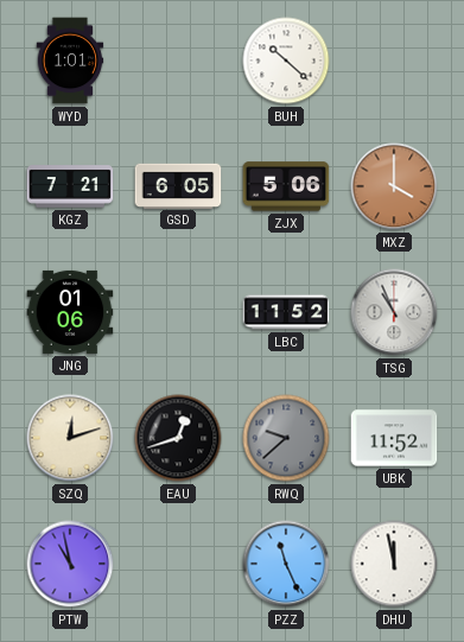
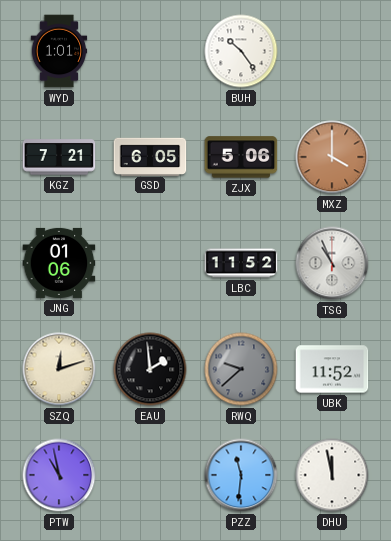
BUH: 10:22 -> 10:24 (241, 51)
EAU: 12:42 -> 1:59 (150, 369)
PZZ: 11:26 -> 11:31 (241, 475)
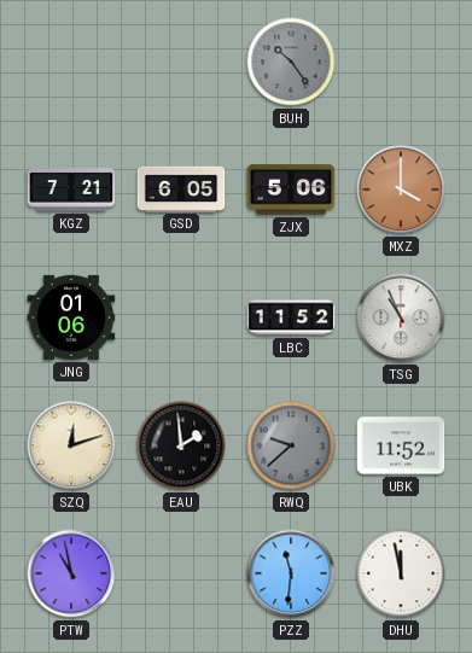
WYD: 1:01 -> none (59, 51)
BUH dial: white -> grey (291, 62)
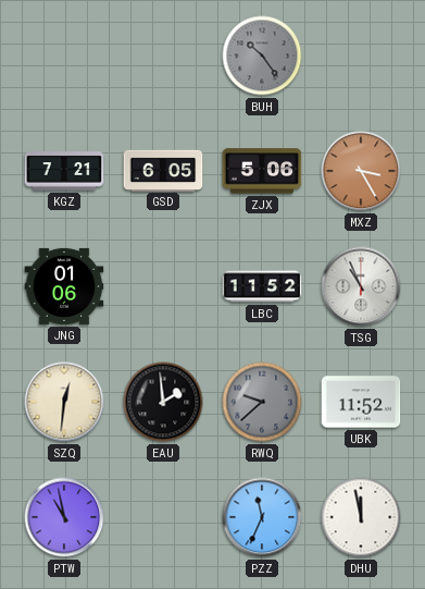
MXZ: 4:00 -> 3:25 (361, 171)
SZQ: 12:12 -> 12:31 (64, 402)
PZZ: 11:31 -> 11:34 (262, 517)
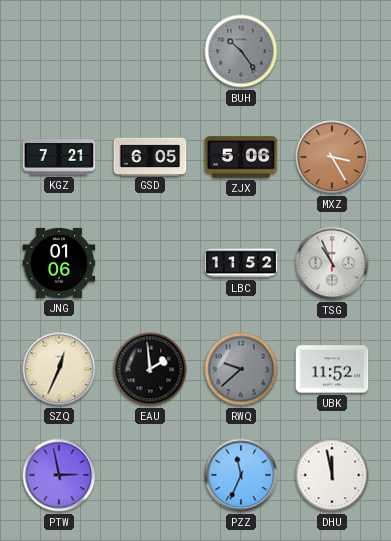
SZQ: 12:31 -> 12:34 (59, 369)
PTW: 10:58 -> 2:58 (59, 475)
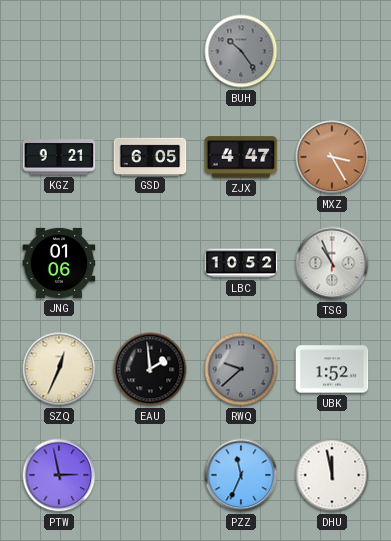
KGZ: 7:21 -> 9:21 (59, 157)
ZJX: 5:06 -> 4:47 (241, 157)
LBC: 11:52 -> 10:52 (241, 263)
UBK: 11:52 -> 1:52 (332, 369)
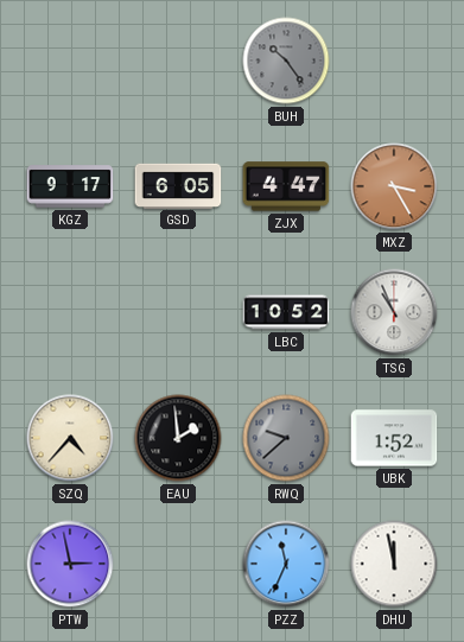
KGZ: 9:21 -> 9:17 (70, 186)
JNG: 01:06 -> none (59, 263)
SZQ: 12:34 -> 4:37 (70, 438)
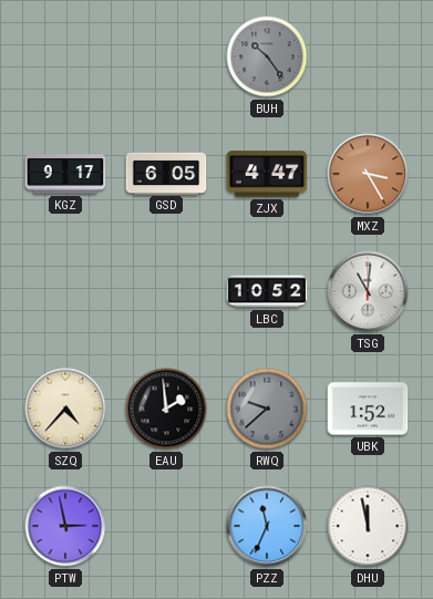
TSG: 10:56 -> 11:01 (368, 291)
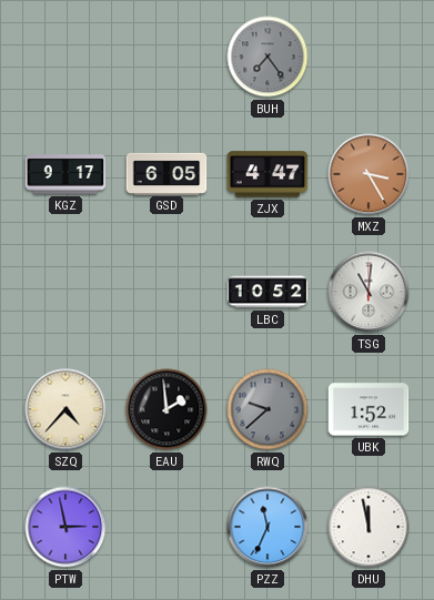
BUH: 10:24 -> 7:24 (268, 57)
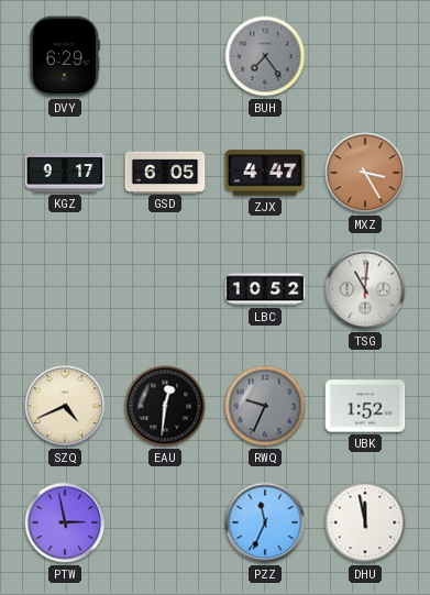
DVY: none -> 6:29 (65, 56)
SZQ: 4:37 -> 4:41 (65, 406)
EAU: 1:59 -> 12:31 (165, 406)
RWQ: 9:38 -> 9:34 (265, 406)
